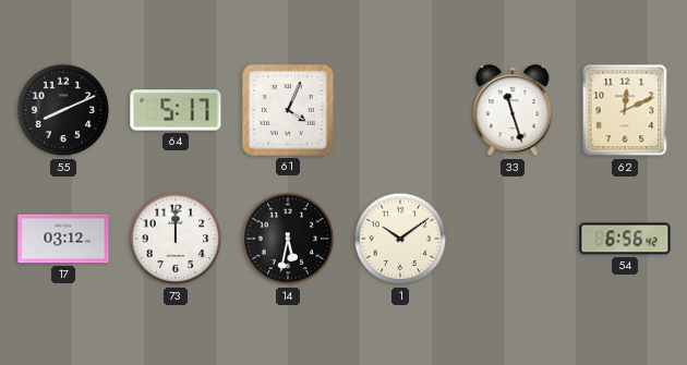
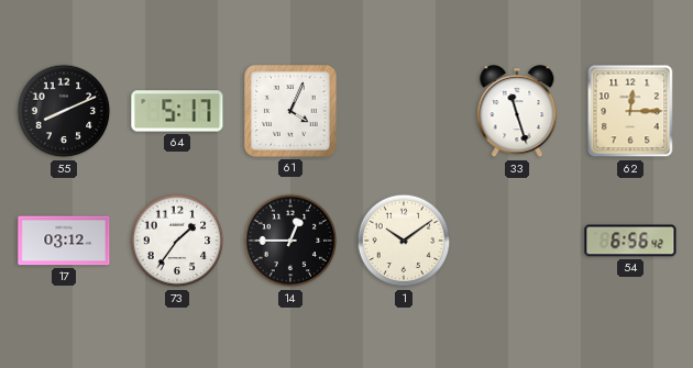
62: 12:11 -> 12:15 (630, 111)
73: 12:00 -> 1:36 (177, 241)
14: 5:32 -> 12:45 (290, 241)
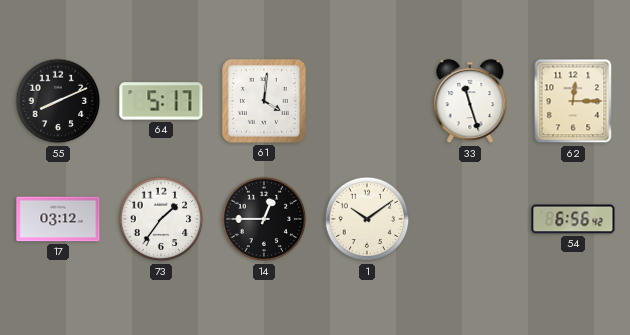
61: 4:04 -> 4:01 (264, 101)
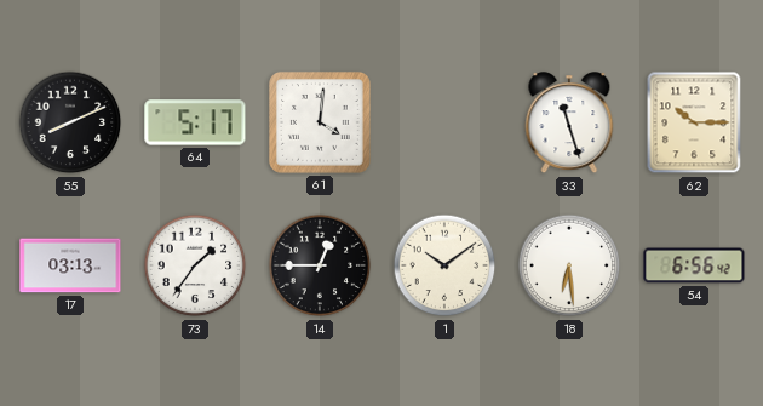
62: 12:15 -> 10:15 (694, 122)
17: 03:12 -> 03:13 (70, 265)
18: none -> 6:29 (569, 265)
